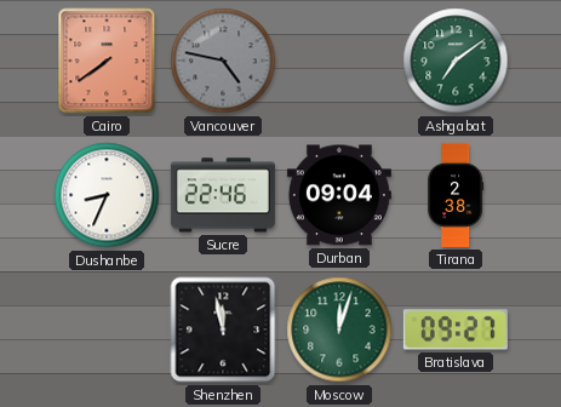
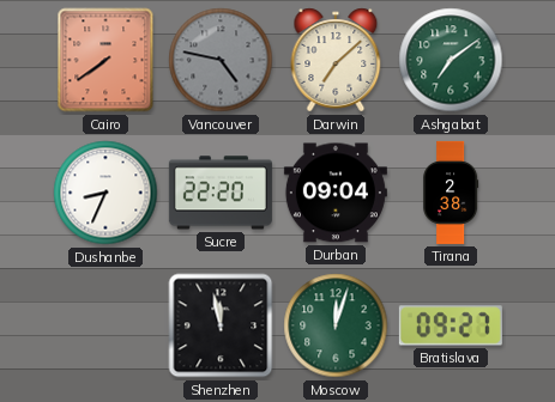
Darwin: none -> 7:08 (336, 60)
Sucre: 22:46 -> 22:20 (221, 193)
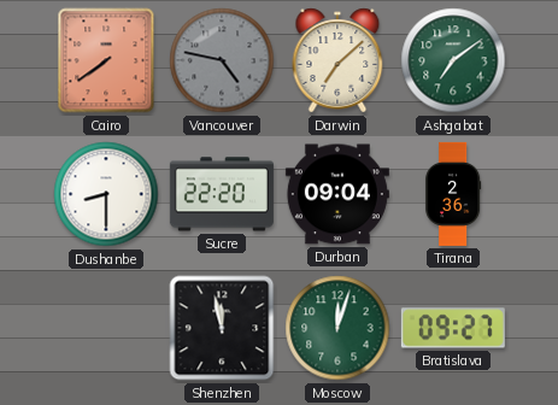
Dushanbe: 8:34 -> 8:30 (106, 194)
Tirana: 2:38 -> 2:36 (453, 194)
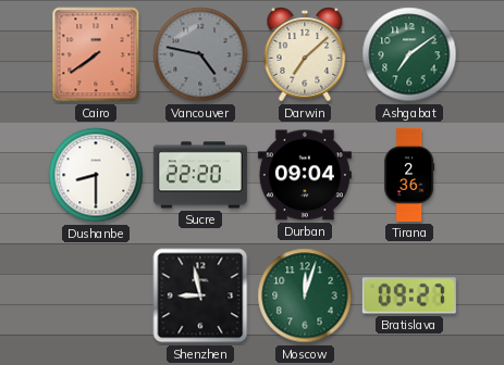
Shenzhen: 11:58 -> 8:58 (200, 295)
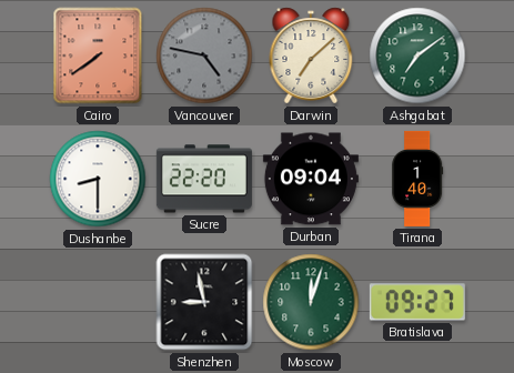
Tirana: 2:36 -> 1:40 (417, 179)
